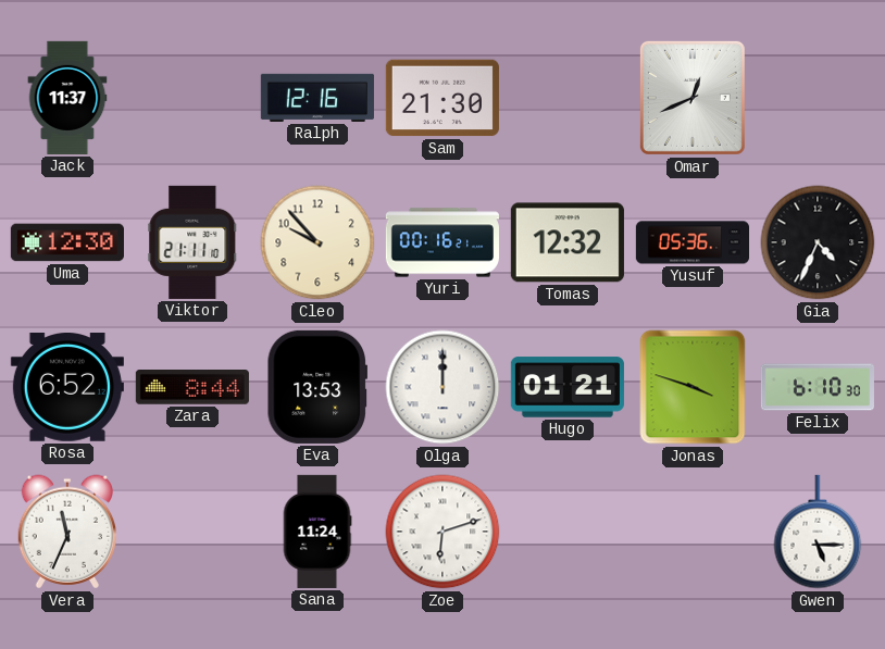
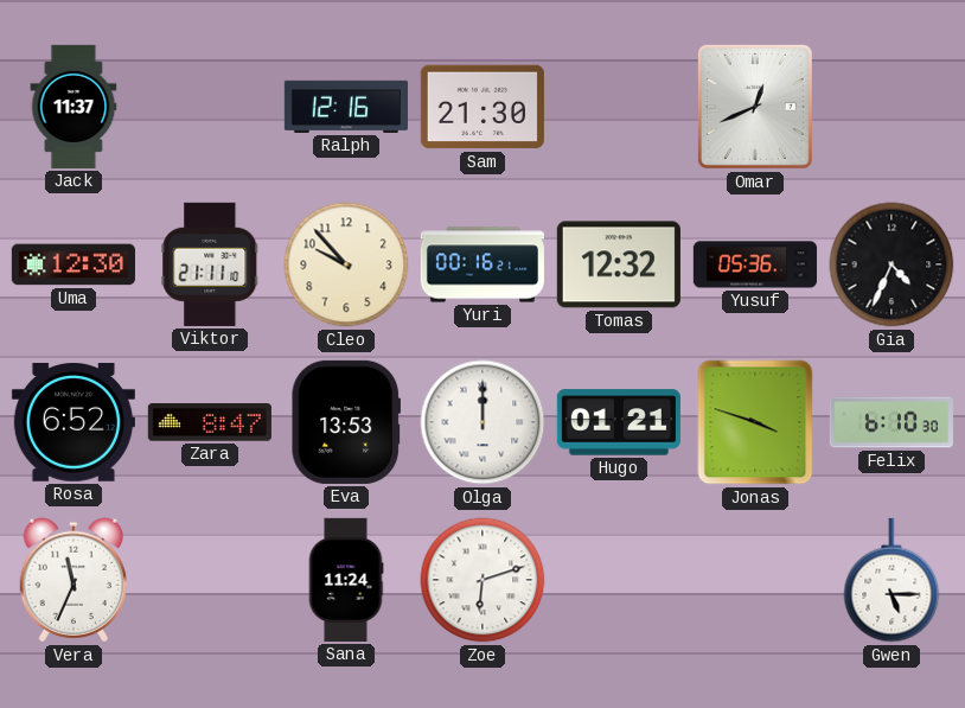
Zara: 8:44 -> 8:47 (210, 423)
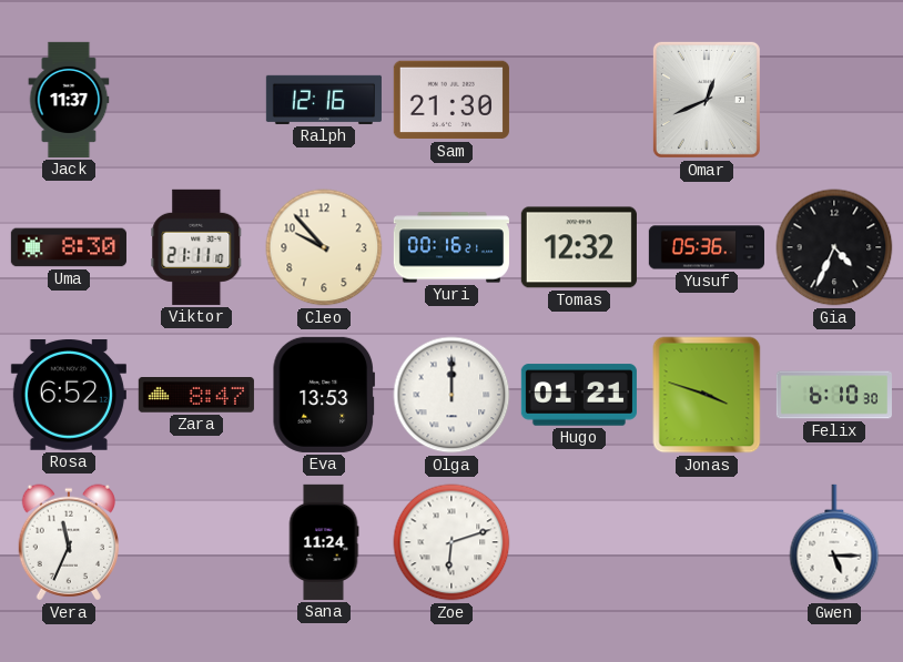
Uma: 12:30 -> 8:30 (69, 247)
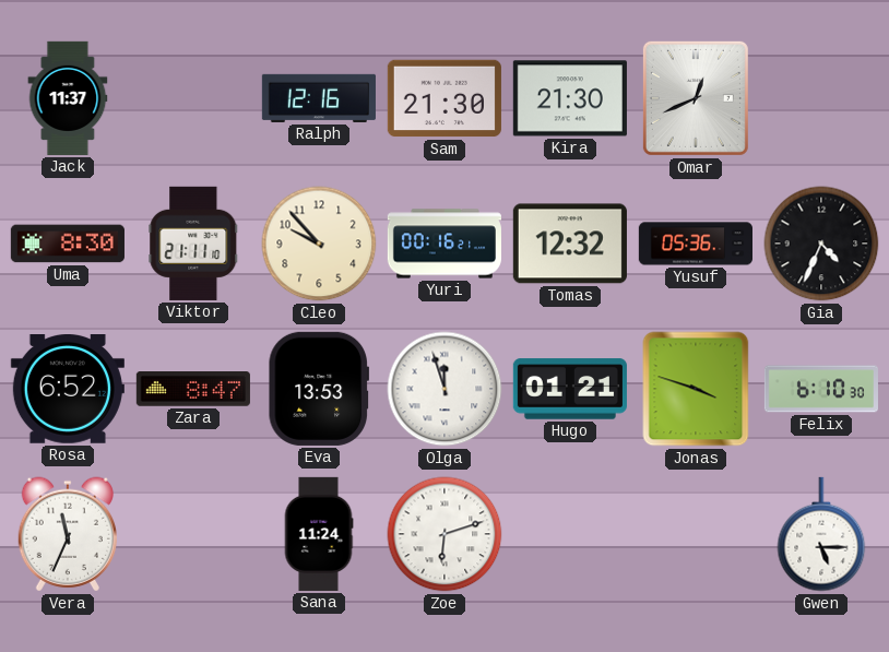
Kira: none -> 21:30 (570, 98)
Olga: 12:00 -> 11:57 (444, 389)
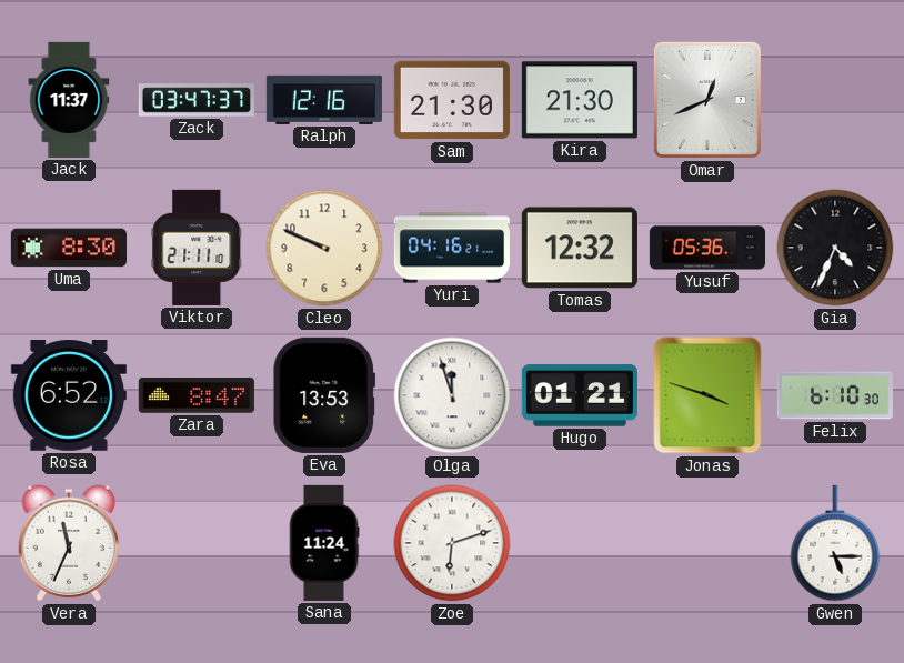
Zack: none -> 03:47 (197, 100)
Cleo: 9:53 -> 9:49 (324, 248)
Yuri: 00:16 -> 04:16 (452, 248)
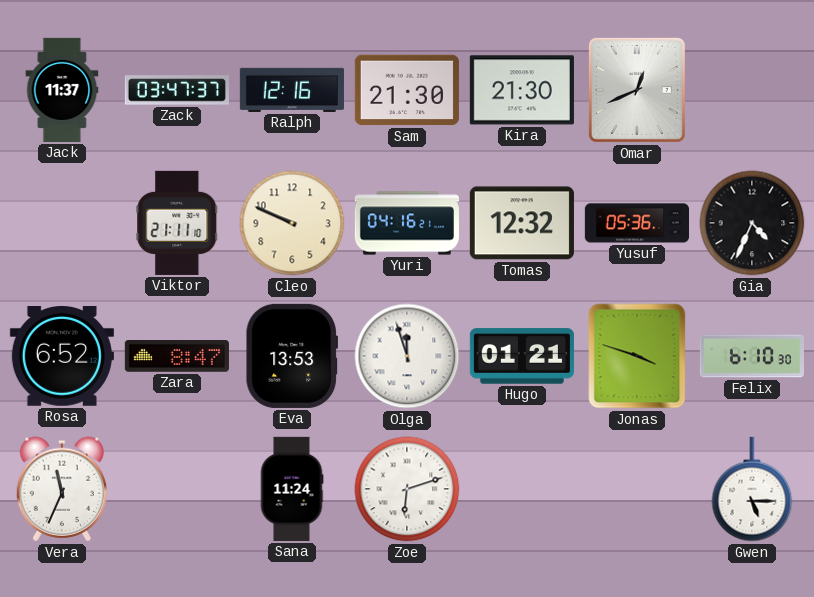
Uma: 8:30 -> none (69, 248)
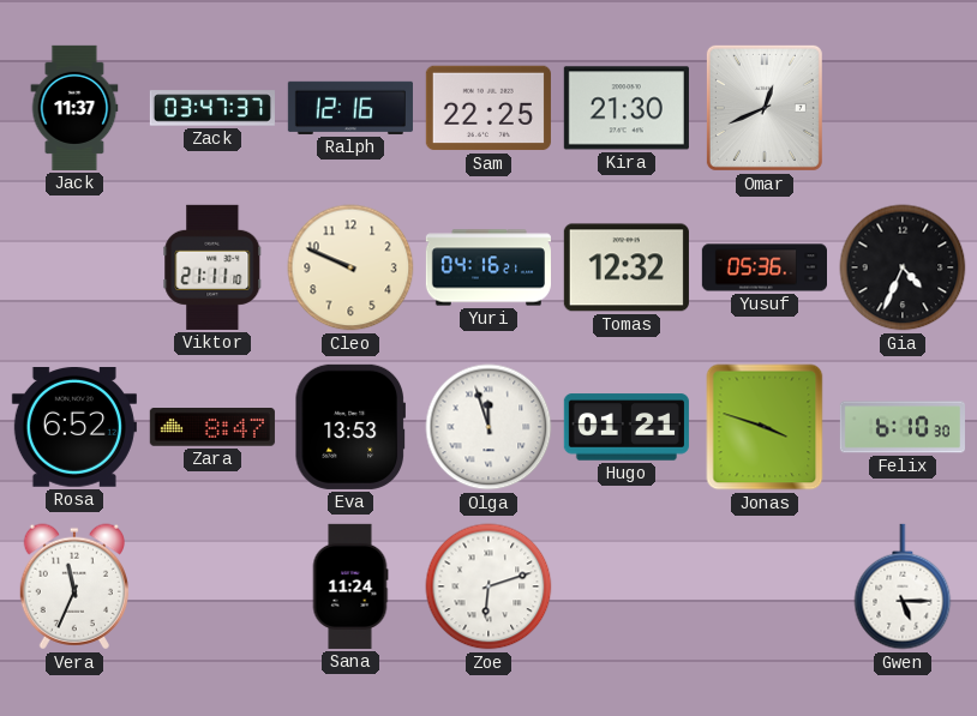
Sam: 21:30 -> 22:25 (489, 108)
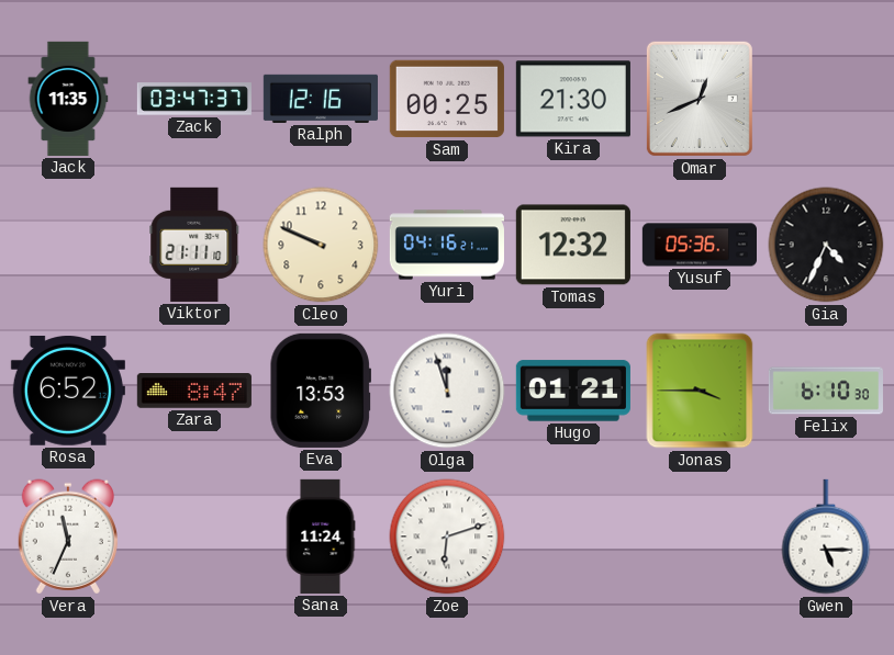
Jack: 11:37 -> 11:35 (68, 99)
Sam: 22:25 -> 00:25 (447, 99)
Jonas: 3:48 -> 3:45 (700, 391)
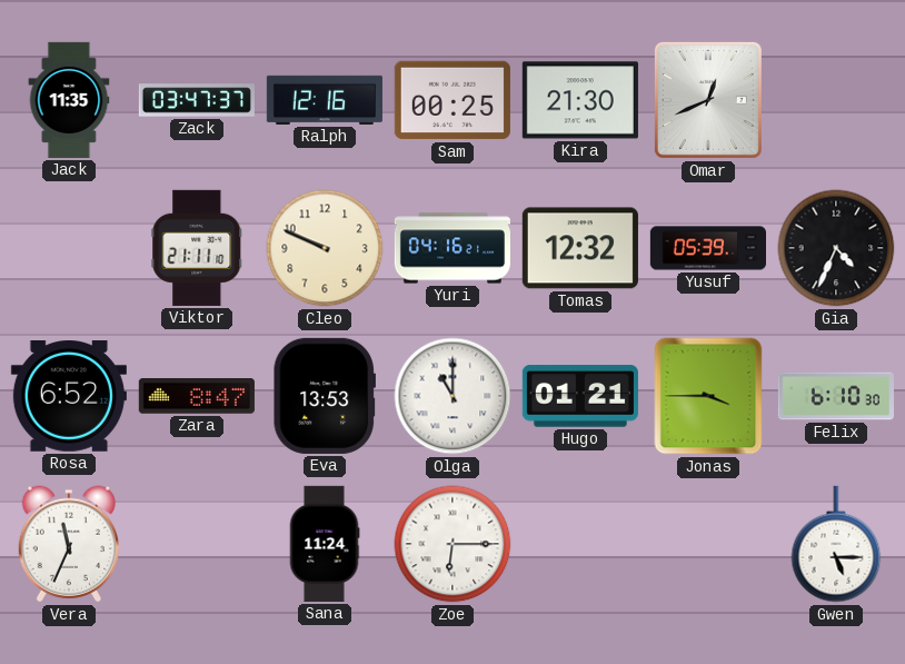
Yusuf: 05:36 -> 05:39 (707, 248)
Olga: 11:57 -> 11:00 (452, 396)
Zoe: 6:12 -> 6:15 (452, 544)
